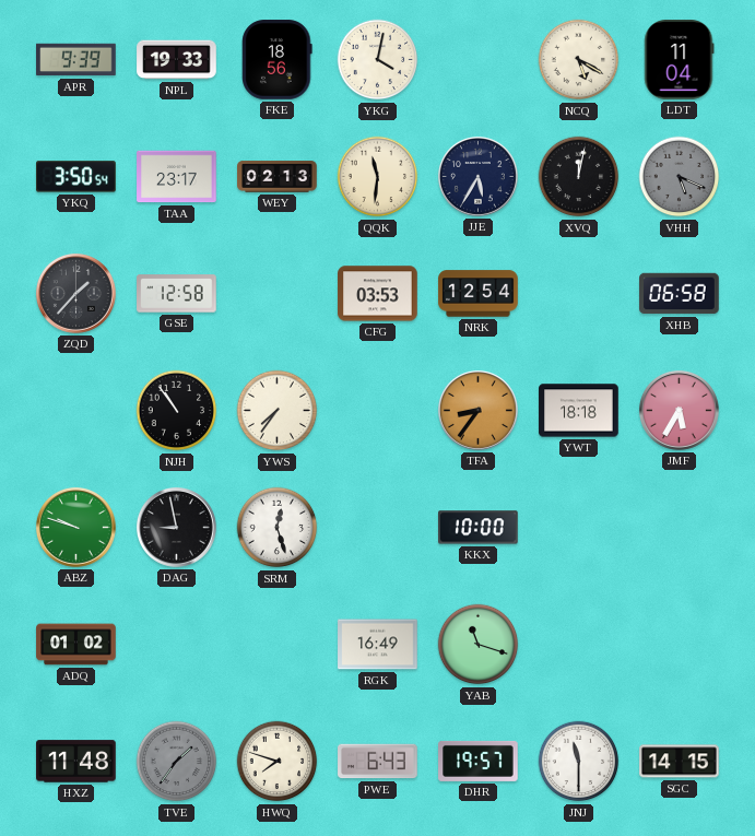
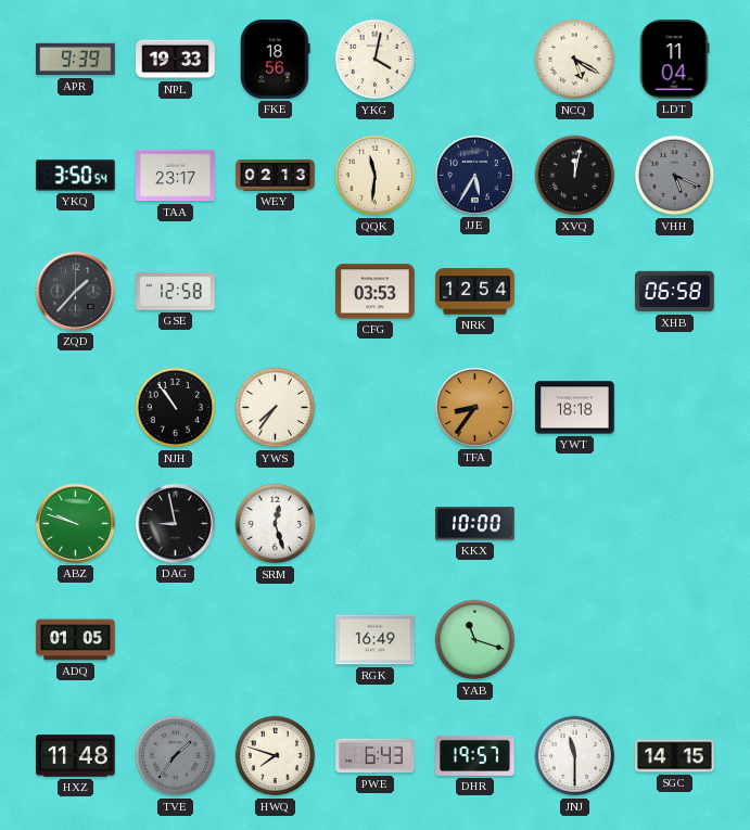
JMF: 5:35 -> none (679, 410)
ADQ: 01:02 -> 01:05 (76, 640)
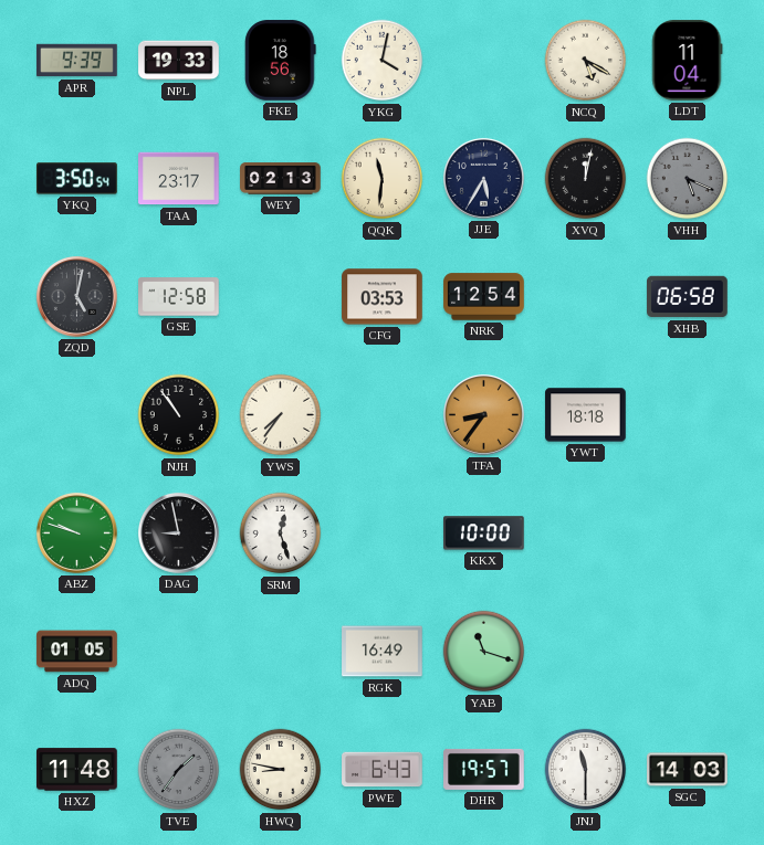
ZQD: 1:37 -> 5:02 (76, 296)
HWQ: 7:48 -> 8:47 (281, 770)
SGC: 14:15 -> 14:03 (688, 770)
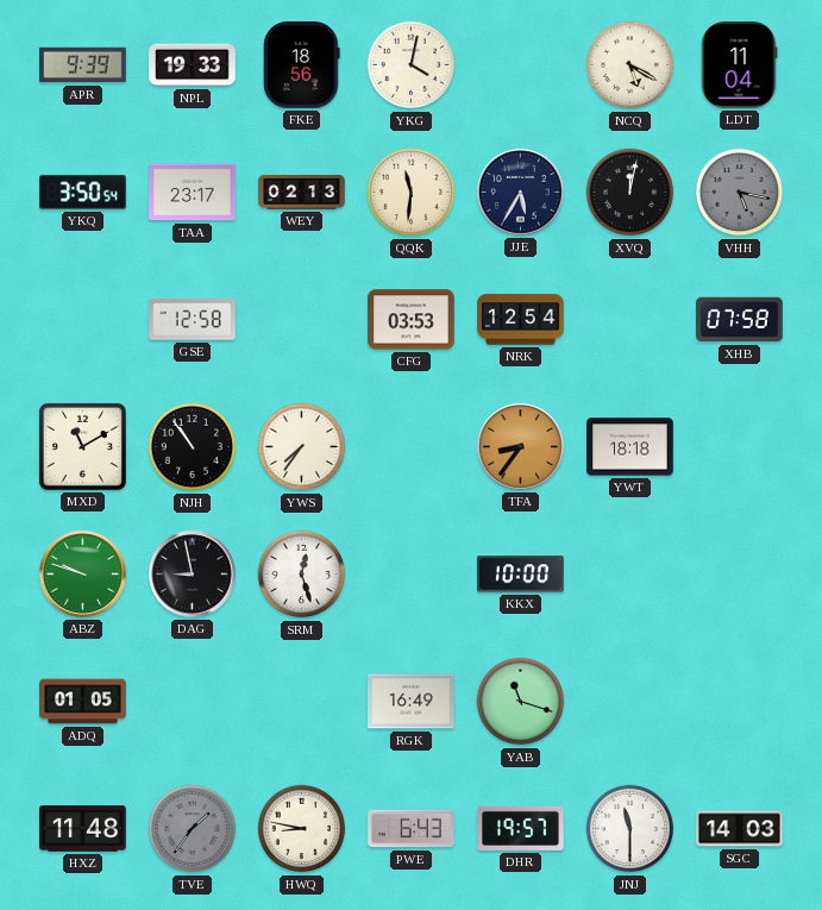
VHH: 5:19 -> 5:17 (740, 193)
ZQD: 5:02 -> none (76, 296)
XHB: 06:58 -> 07:58 (740, 320)
MXD: none -> 11:10 (82, 446)
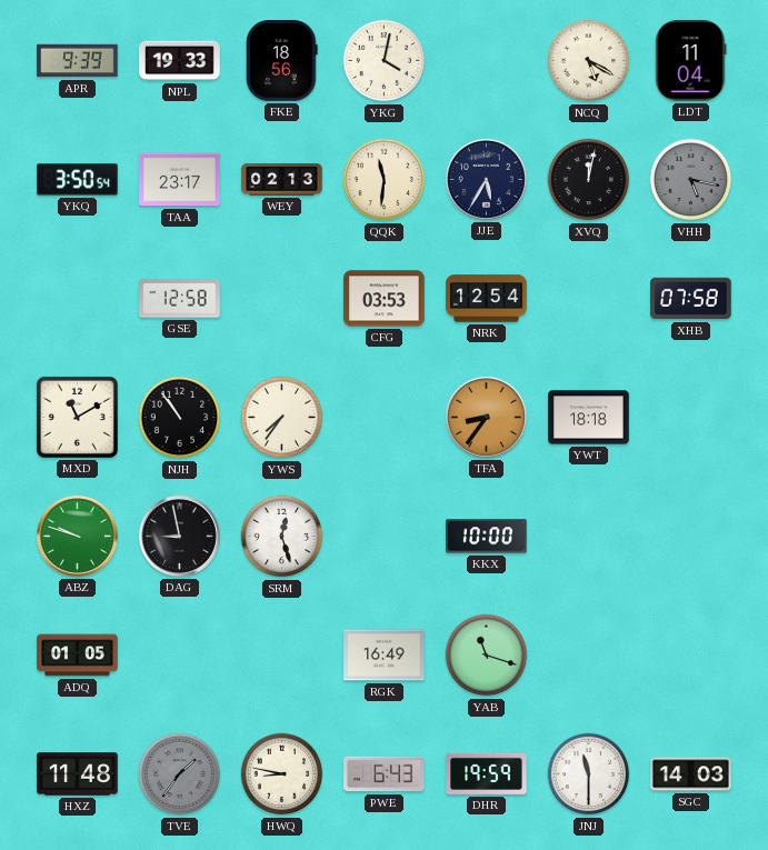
DHR: 19:57 -> 19:59 (487, 773)
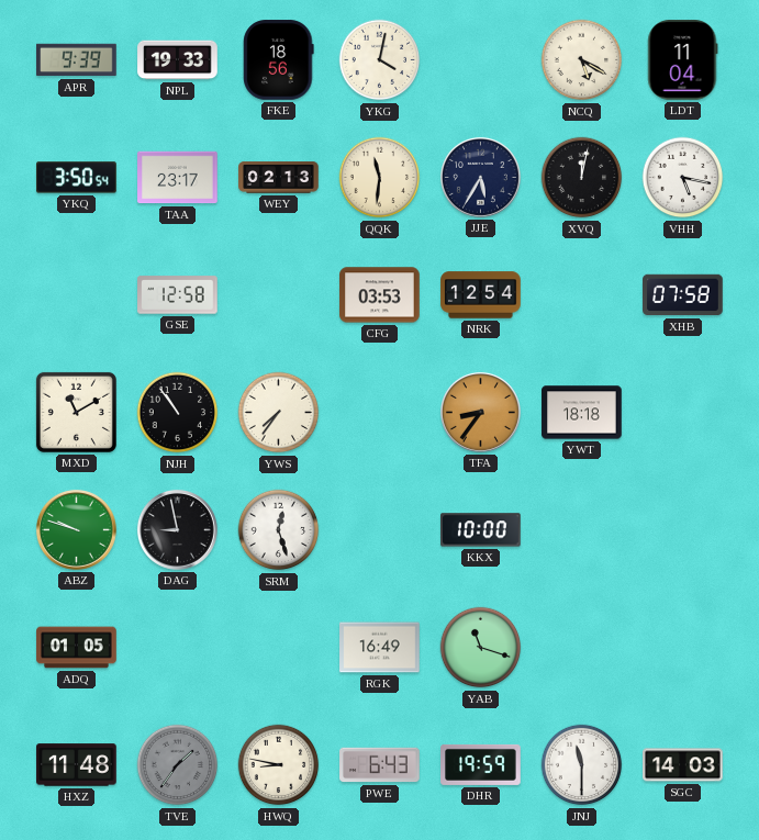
VHH dial: grey -> white (683, 178)
